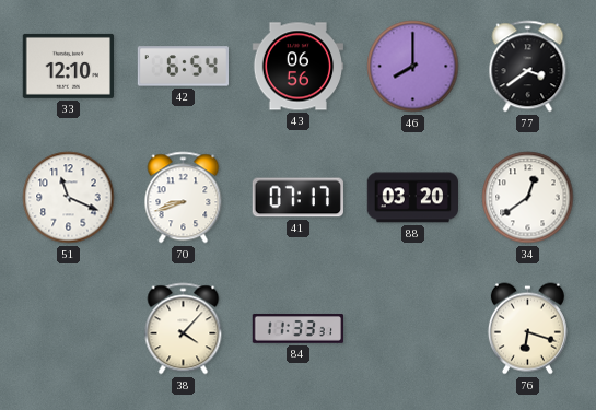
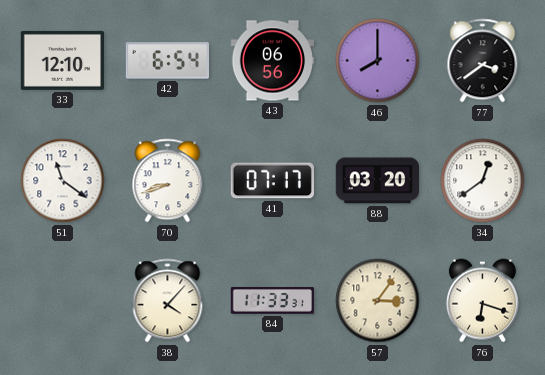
51: 11:19 -> 11:21 (63, 181)
57: none -> 3:06 (378, 301)
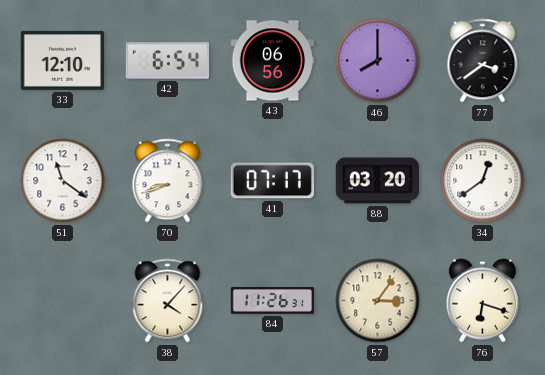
84: 11:33 -> 11:26 (272, 301)
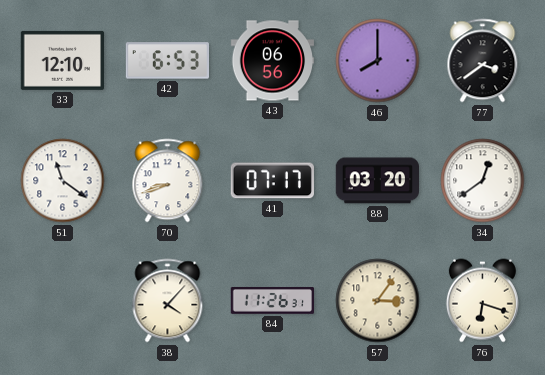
42: 6:54 -> 6:53 (167, 61)
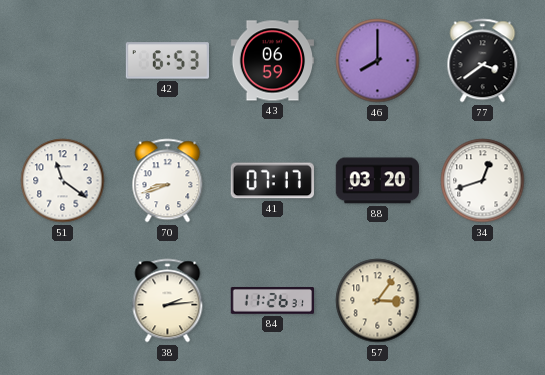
33: 12:10 -> none (62, 60)
43: 06:56 -> 06:59 (272, 61)
34: 12:39 -> 12:42 (483, 181)
38: 4:07 -> 2:14 (168, 301)
76: 6:18 -> none (482, 301)
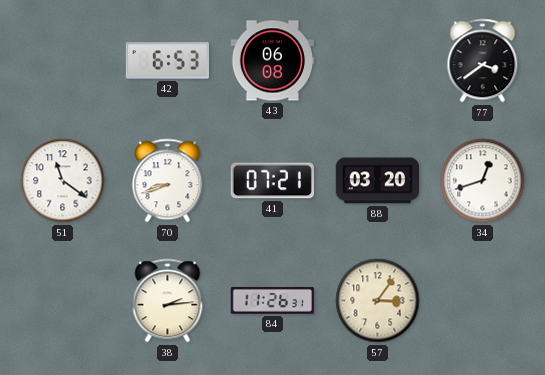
43: 06:59 -> 06:08 (272, 61)
46: 8:00 -> none (378, 61)
41: 07:17 -> 07:21 (272, 181)
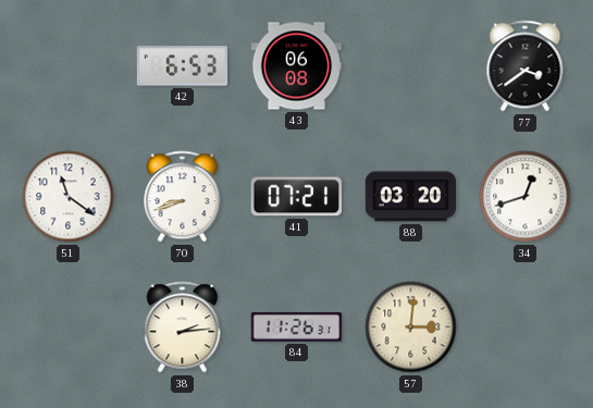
57: 3:06 -> 3:01 (411, 327)
